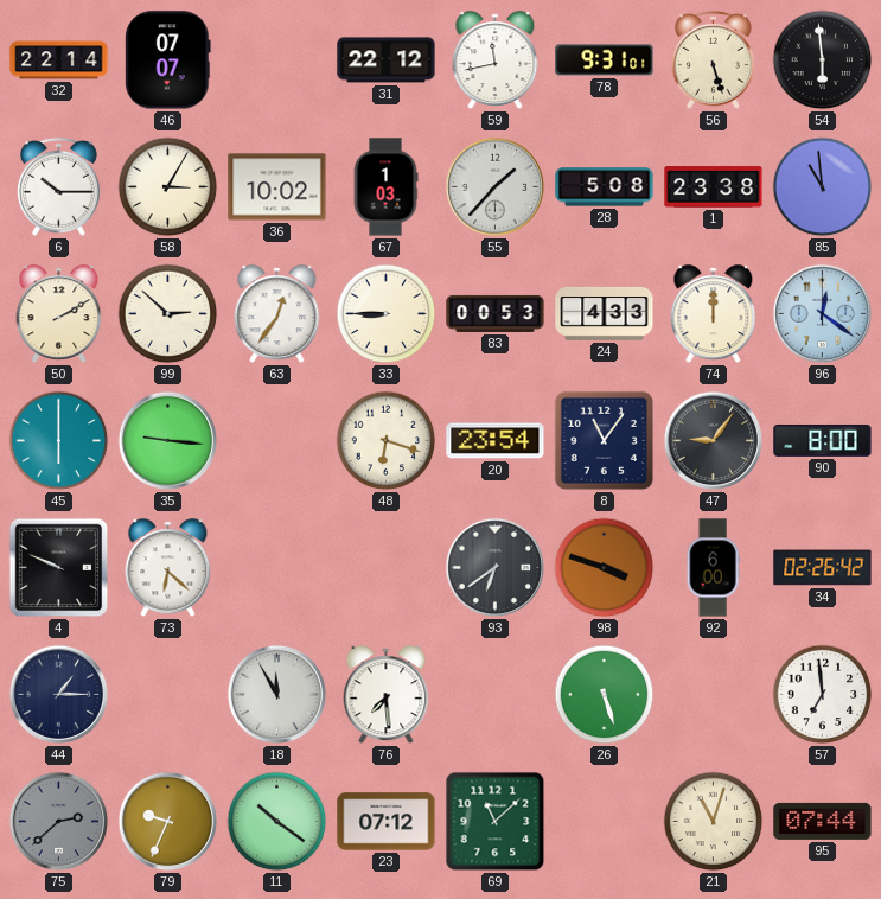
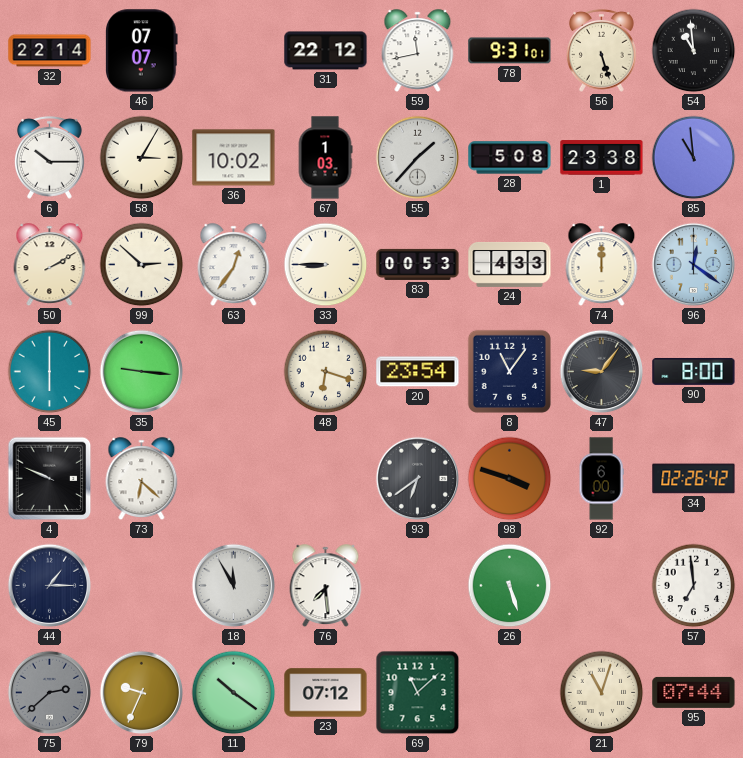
54: 5:59 -> 10:59 (694, 51)
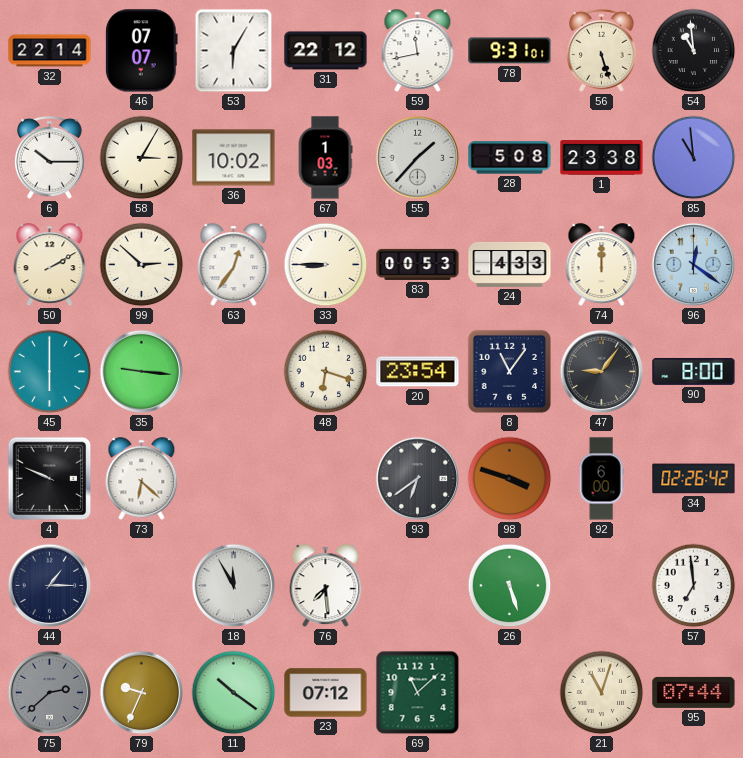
53: none -> 6:05 (234, 51)
